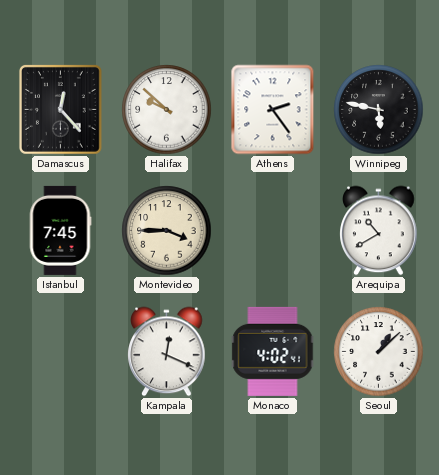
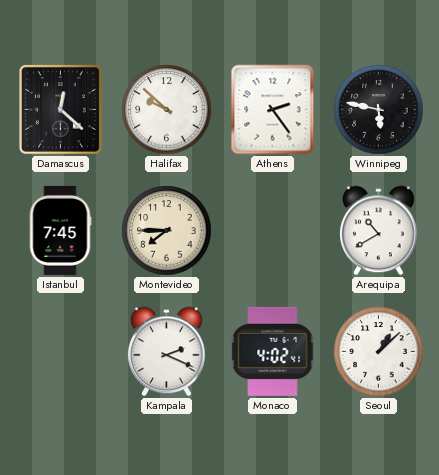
Damascus: 12:23 -> 12:22 (60, 109)
Montevideo: 3:45 -> 7:45 (167, 231)
Kampala: 12:19 -> 2:19 (167, 352)
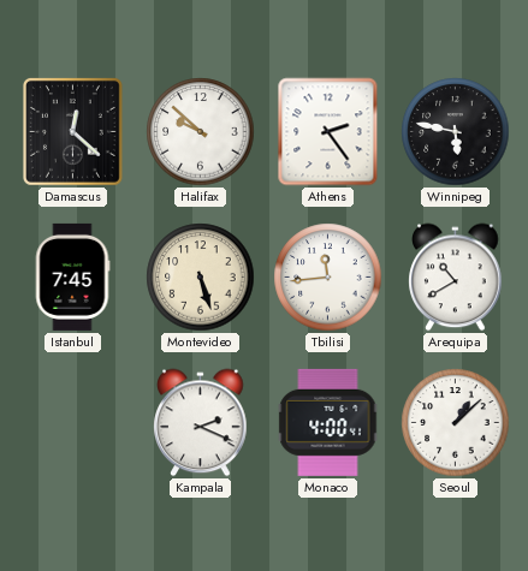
Montevideo: 7:45 -> 5:27 (201, 278)
Tbilisi: none -> 11:44 (328, 278)
Monaco: 4:02 -> 4:00 (328, 422)
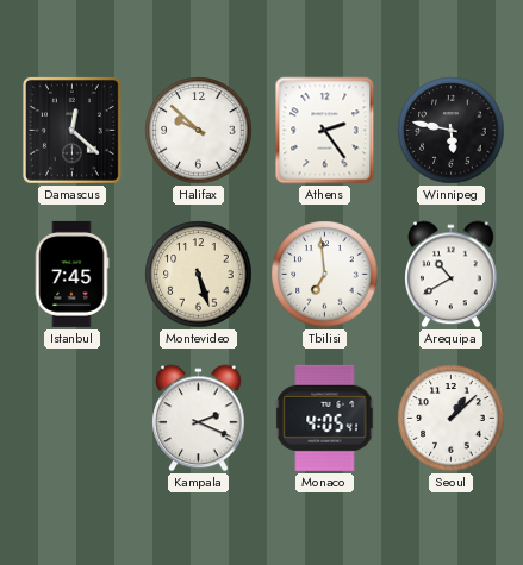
Tbilisi: 11:44 -> 6:59 (325, 275)
Monaco: 4:00 -> 4:05 (325, 418)
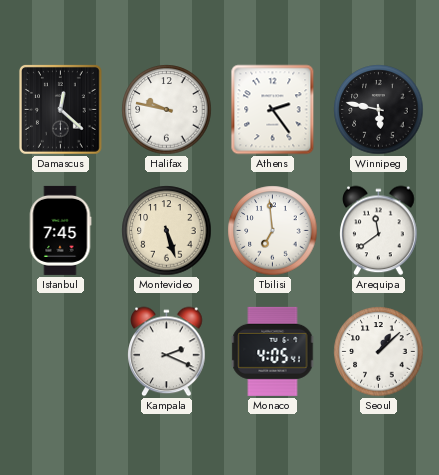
Halifax: 9:52 -> 9:47 (167, 110)
Arequipa: 10:40 -> 11:39 (379, 231)
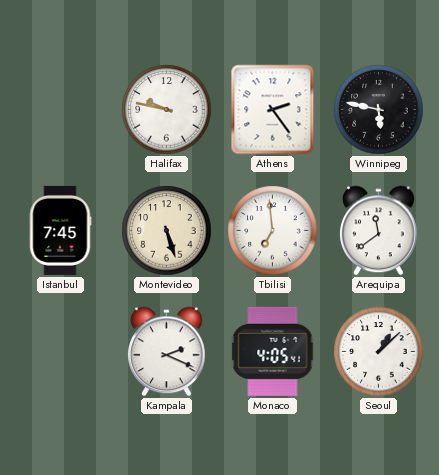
Damascus: 12:22 -> none (60, 109)
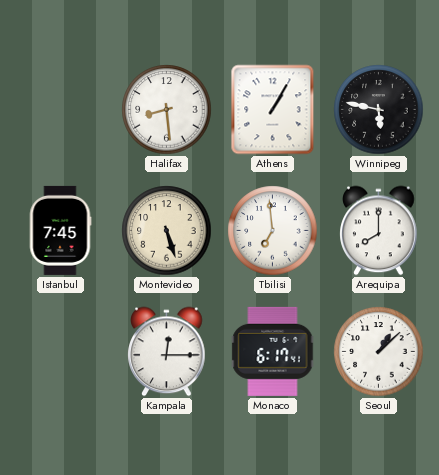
Halifax: 9:47 -> 8:29 (167, 110)
Athens: 2:24 -> 1:05 (273, 110)
Arequipa: 11:39 -> 8:00 (379, 231)
Kampala: 2:19 -> 12:15 (167, 352)
Monaco: 4:05 -> 6:17 (273, 351)
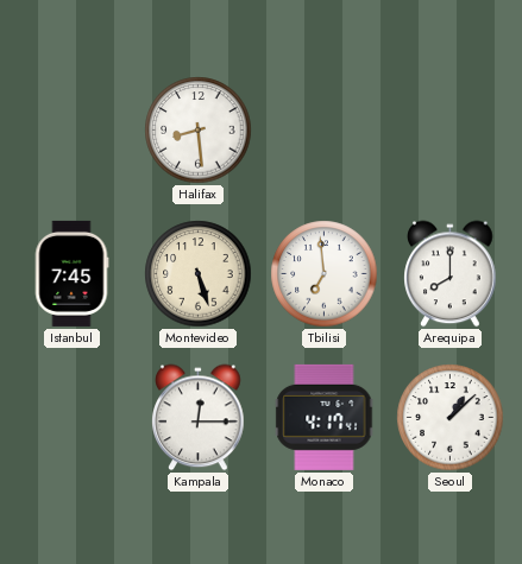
Athens: 1:05 -> none (273, 110)
Winnipeg: 5:47 -> none (379, 110)
Monaco: 6:17 -> 4:17 (325, 417)
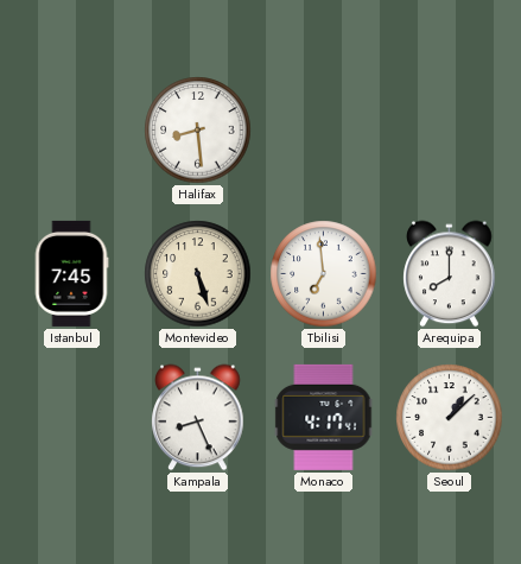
Kampala: 12:15 -> 8:26 (198, 418)
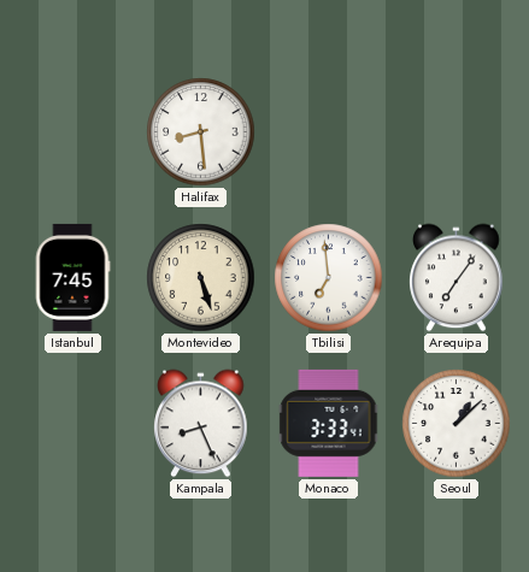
Arequipa: 8:00 -> 7:06 (457, 278)
Monaco: 4:17 -> 3:33 (329, 423)
